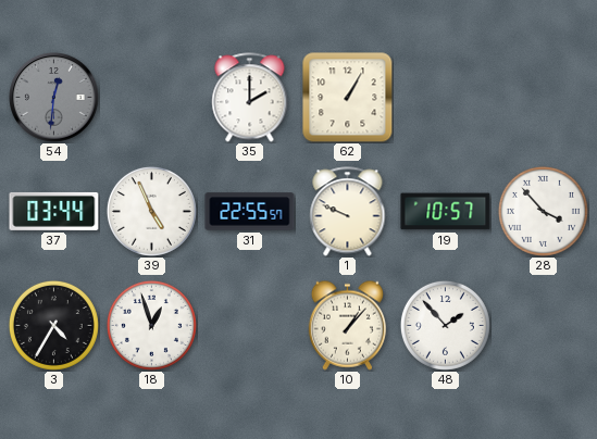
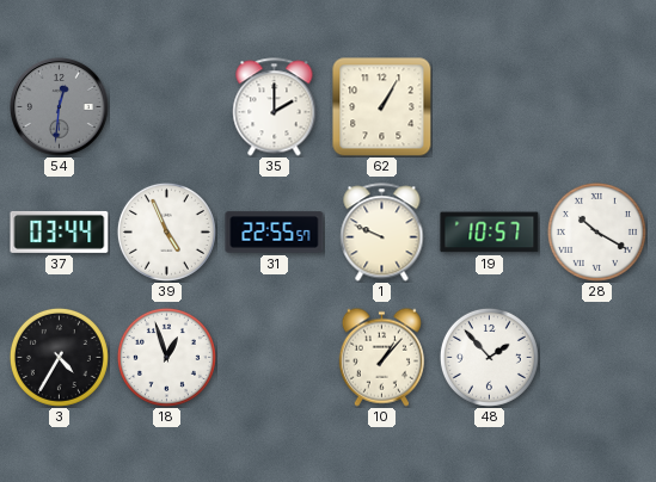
28: 3:53 -> 10:20 (596, 231)
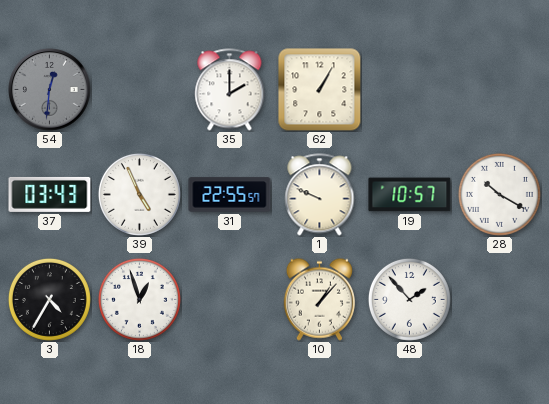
37: 03:44 -> 03:43 (50, 194)
